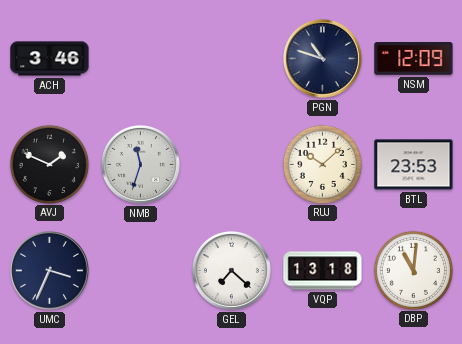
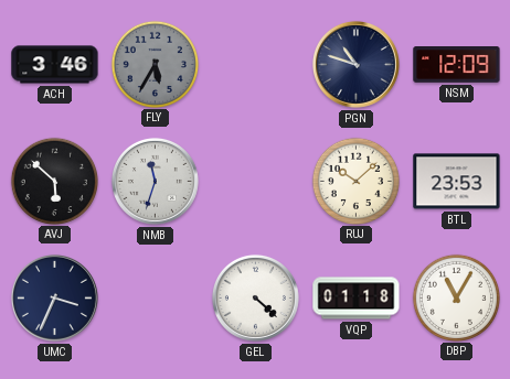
FLY: none -> 5:35 (155, 64)
AVJ: 1:49 -> 5:52 (54, 181)
GEL: 7:22 -> 4:22 (255, 297)
VQP: 13:18 -> 01:18 (357, 299)
DBP: 11:01 -> 11:05 (456, 297)
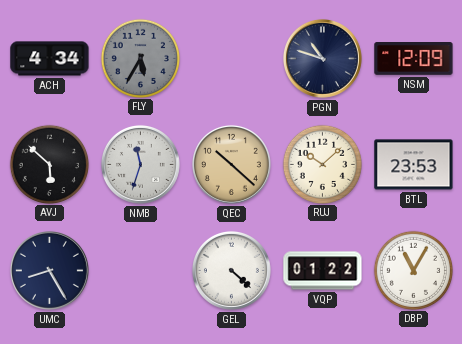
ACH: 3:46 -> 4:34 (50, 59)
QEC: none -> 10:22 (231, 164)
UMC: 3:34 -> 8:25 (49, 270)
VQP: 01:18 -> 01:22 (323, 271)
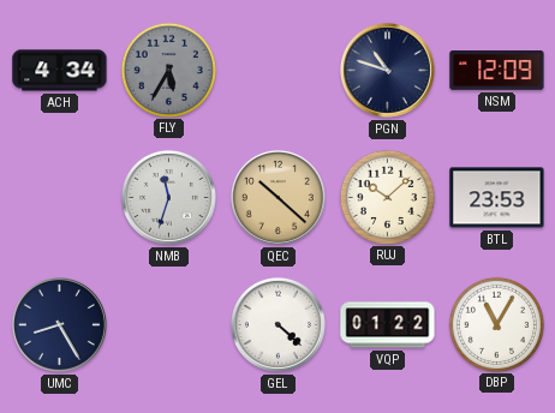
AVJ: 5:52 -> none (49, 164)
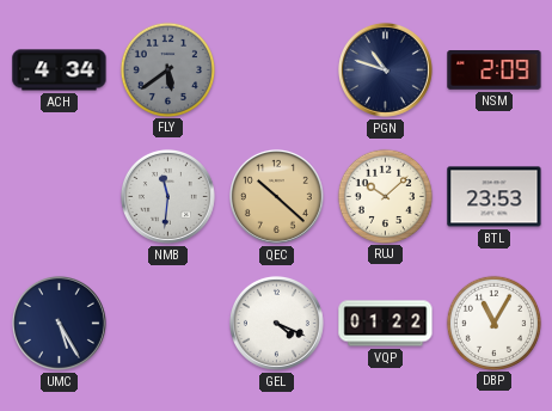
FLY: 5:35 -> 5:39 (167, 69)
NSM: 12:09 -> 2:09 (495, 70)
NMB: 11:33 -> 11:31 (167, 196)
UMC: 8:25 -> 5:25 (59, 323)
GEL: 4:22 -> 4:19 (276, 323)
